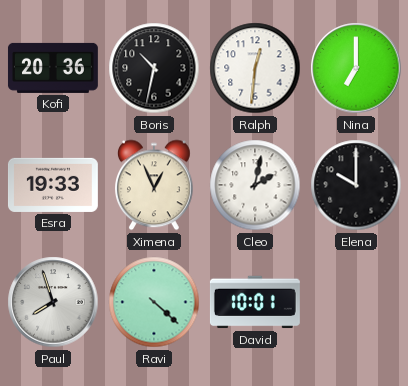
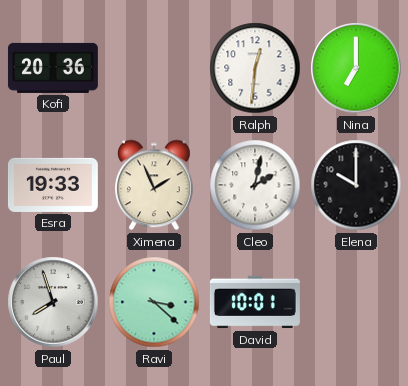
Boris: 10:32 -> none (154, 68)
Ximena: 12:56 -> 1:56 (155, 185)
Ravi: 4:22 -> 3:22 (154, 302)
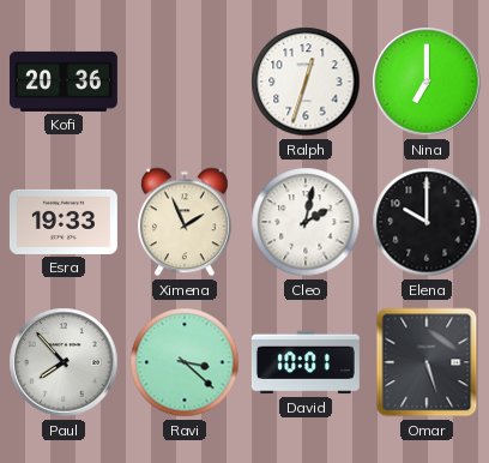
Ralph: 12:31 -> 12:33 (306, 82)
Paul: 7:57 -> 7:53 (64, 362)
Omar: none -> 5:27 (427, 362)
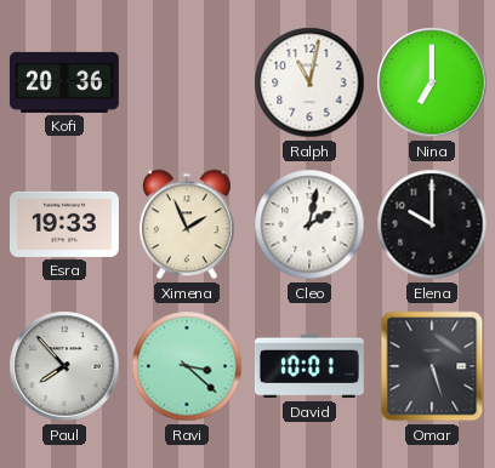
Ralph: 12:33 -> 11:02 (309, 82)
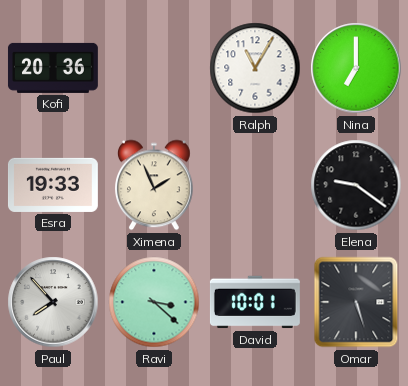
Ralph: 11:02 -> 11:05 (255, 68)
Cleo: 2:02 -> none (309, 224)
Elena: 10:00 -> 9:21 (356, 185)
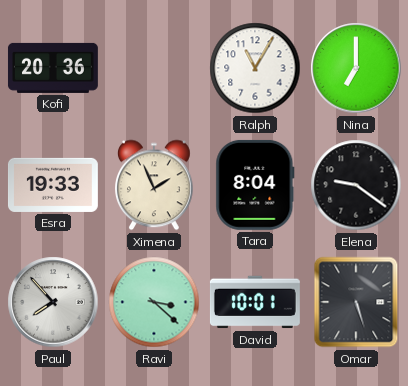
Tara: none -> 8:04 (255, 185)
